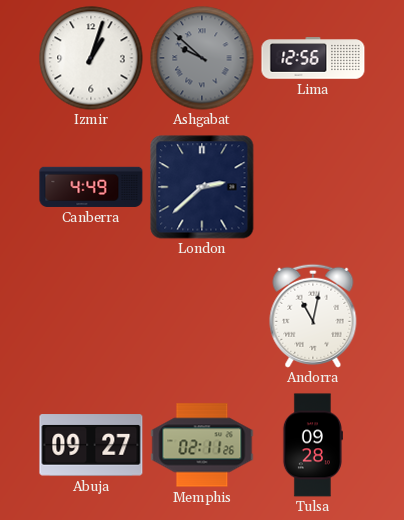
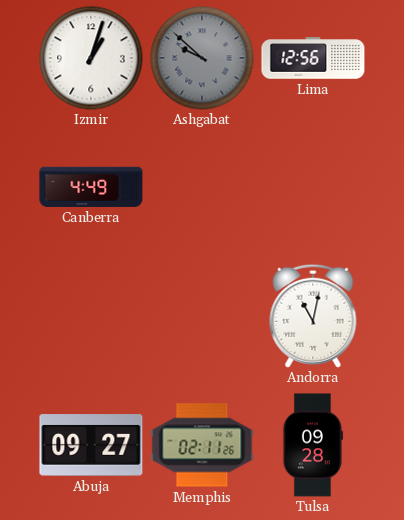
London: 2:38 -> none (202, 187)
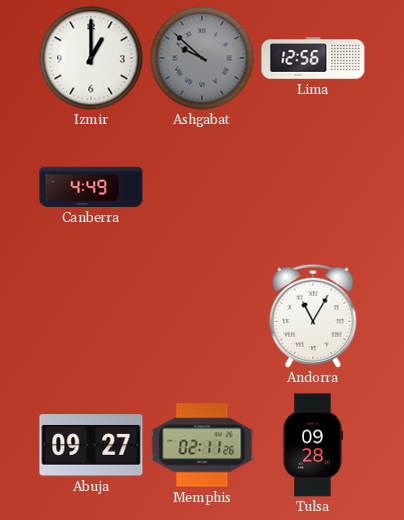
Izmir: 1:03 -> 1:00 (91, 58)
Andorra: 11:02 -> 11:05 (313, 316)
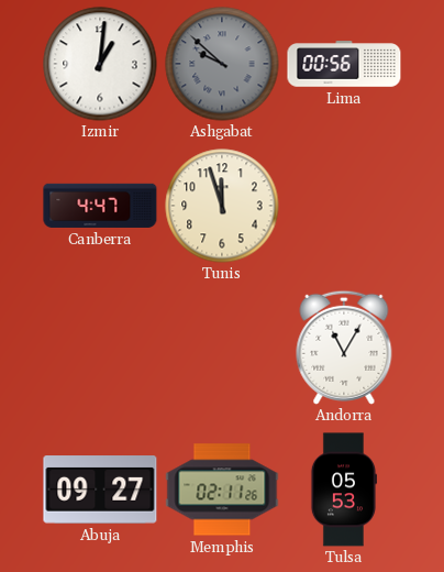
Izmir: 1:00 -> 1:01 (100, 64)
Lima: 12:56 -> 00:56 (344, 64)
Canberra: 4:49 -> 4:47 (100, 206)
Tunis: none -> 11:57 (222, 206)
Tulsa: 09:28 -> 05:53 (343, 490)
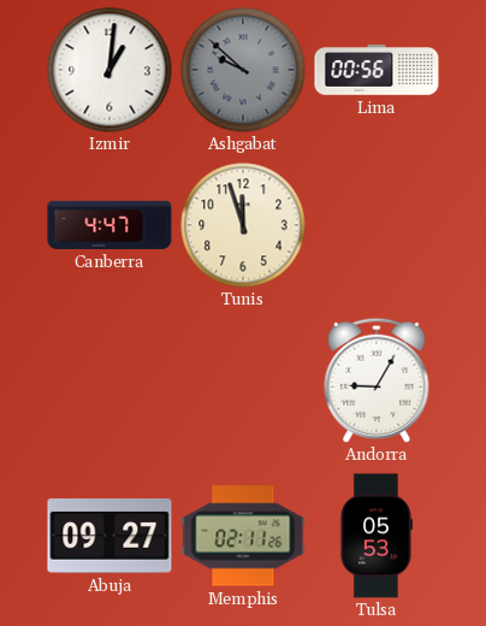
Andorra: 11:05 -> 9:05 (377, 380)
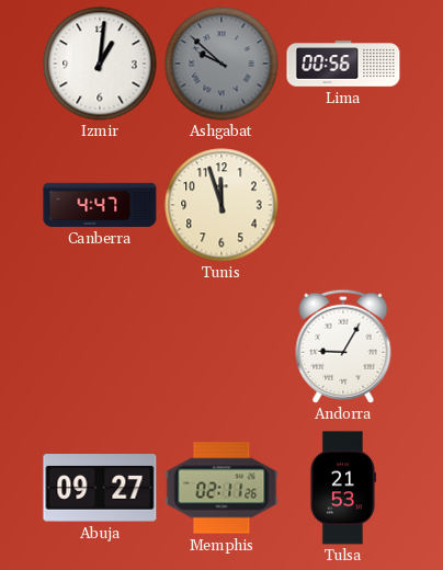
Tulsa: 05:53 -> 21:53 (342, 488)
